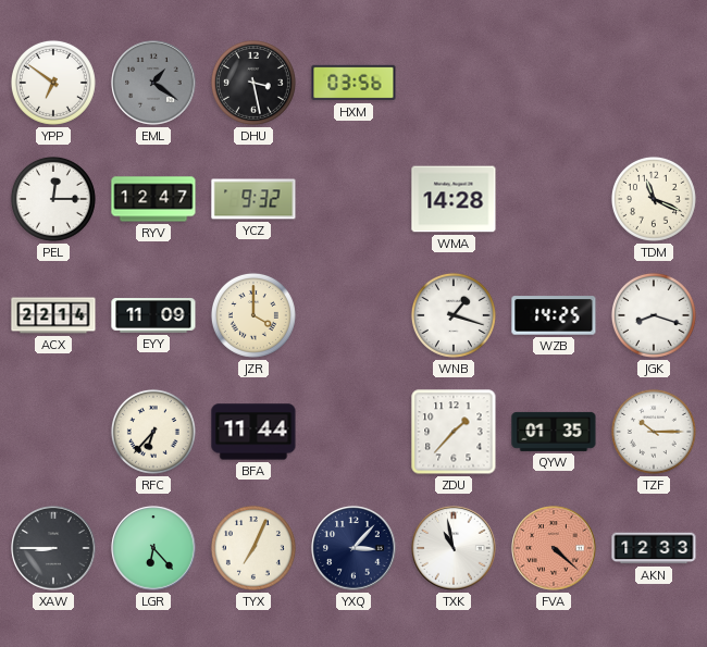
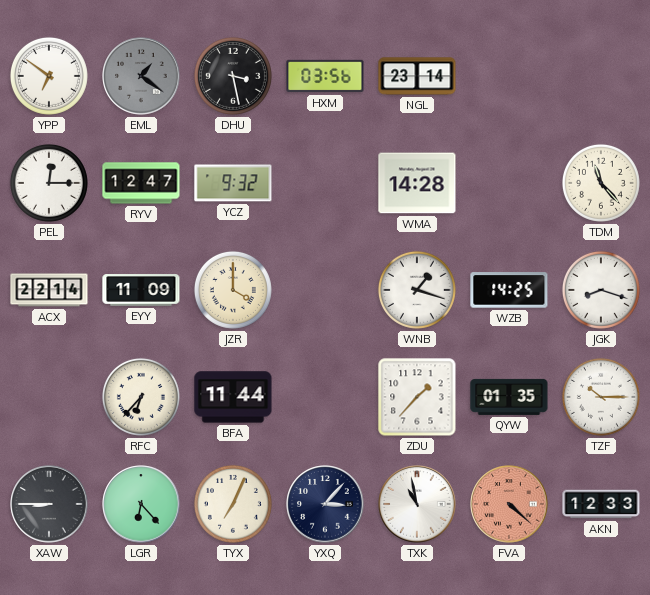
NGL: none -> 23:14 (417, 76)
TDM: 11:19 -> 11:23 (601, 183)
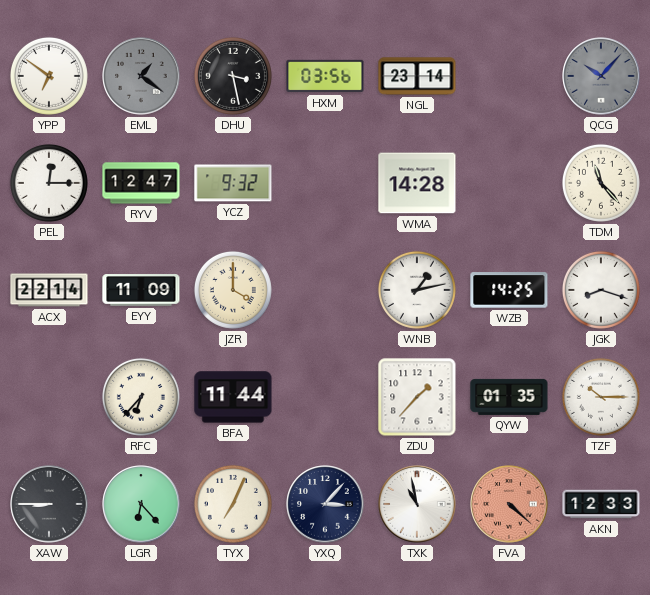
QCG: none -> 10:07 (601, 76)
WNB: 1:18 -> 1:13 (417, 290)
